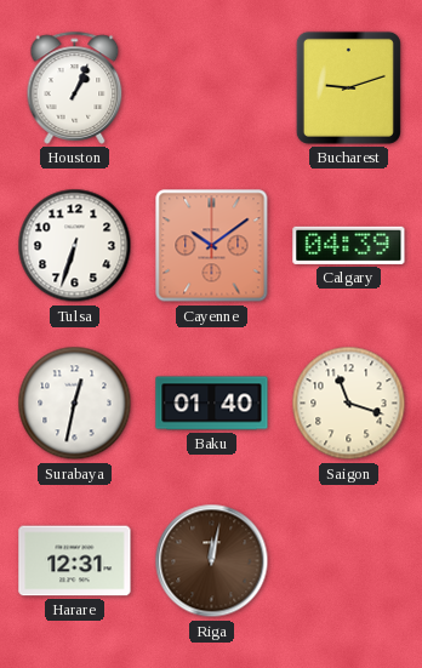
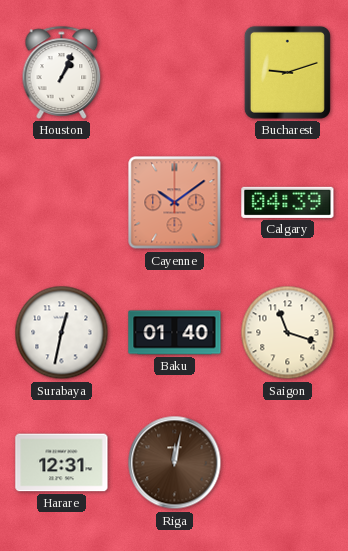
Tulsa: 6:33 -> none (75, 246)
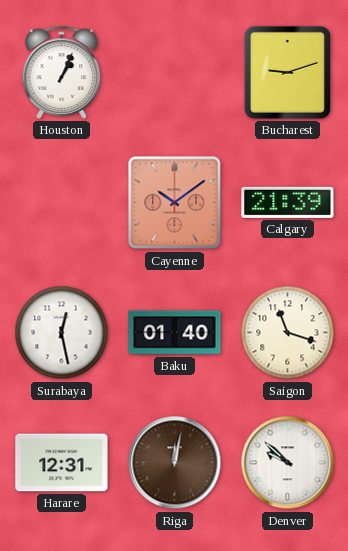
Calgary: 04:39 -> 21:39 (288, 202)
Surabaya: 12:32 -> 12:28 (62, 333)
Denver: none -> 9:52 (288, 463)
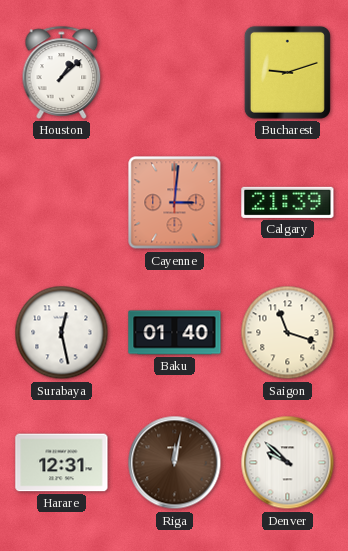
Houston: 1:04 -> 1:08 (62, 72)
Cayenne: 10:09 -> 3:01 (175, 203)
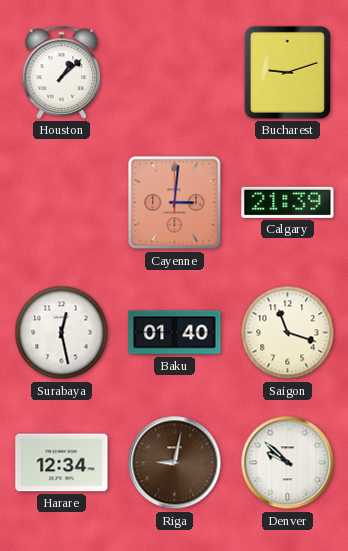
Harare: 12:31 -> 12:34 (62, 463)
Riga: 12:02 -> 9:02 (175, 463)
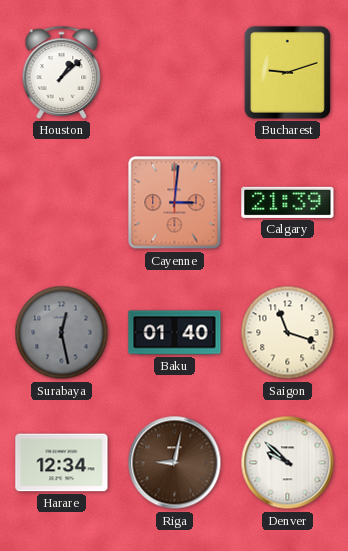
Surabaya dial: white -> grey (62, 333)
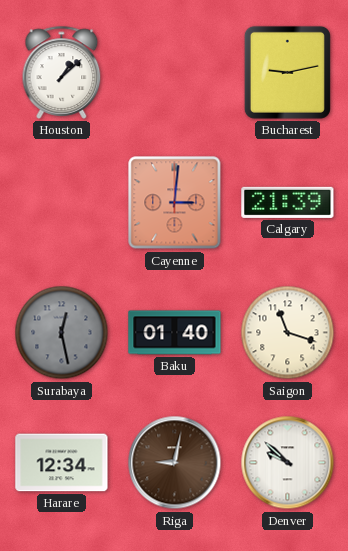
Bucharest: 9:12 -> 9:13 (287, 72)
